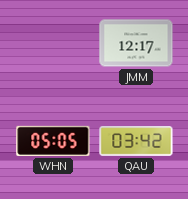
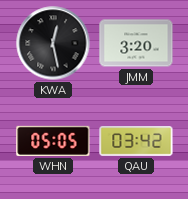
KWA: none -> 12:28 (53, 43)
JMM: 12:17 -> 3:20 (136, 43)
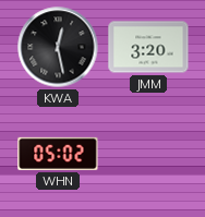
WHN: 05:05 -> 05:02 (58, 154)
QAU: 03:42 -> none (136, 142)
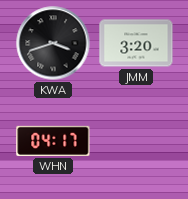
KWA: 12:28 -> 3:42 (53, 43)
WHN: 05:02 -> 04:17 (53, 141)
